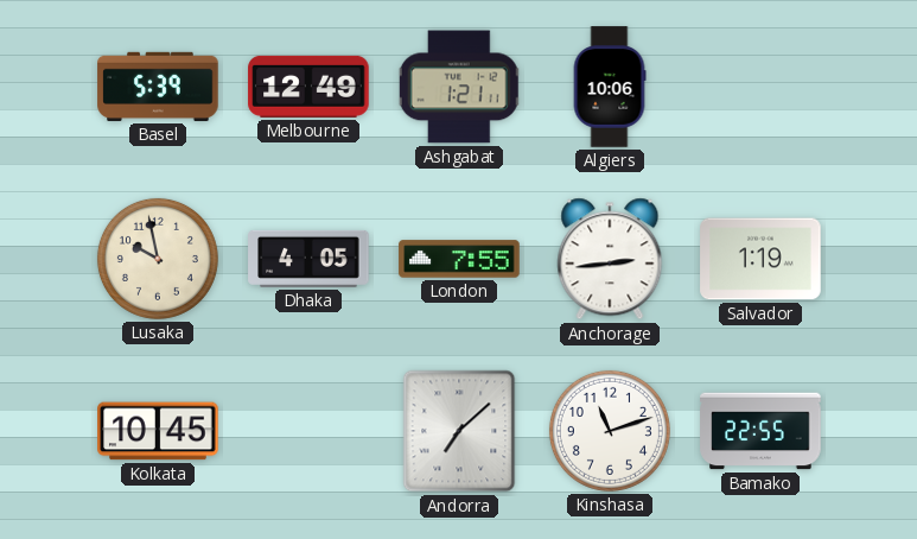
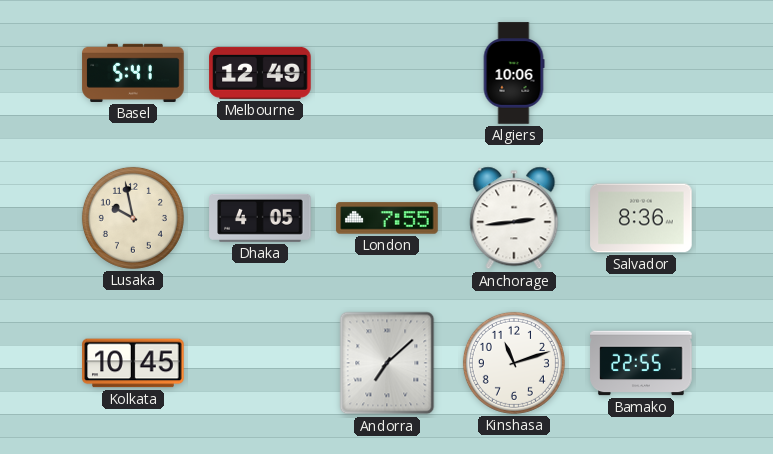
Basel: 5:39 -> 5:41 (133, 73)
Ashgabat: 1:21 -> none (459, 87)
Salvador: 1:19 -> 8:36 (641, 218)
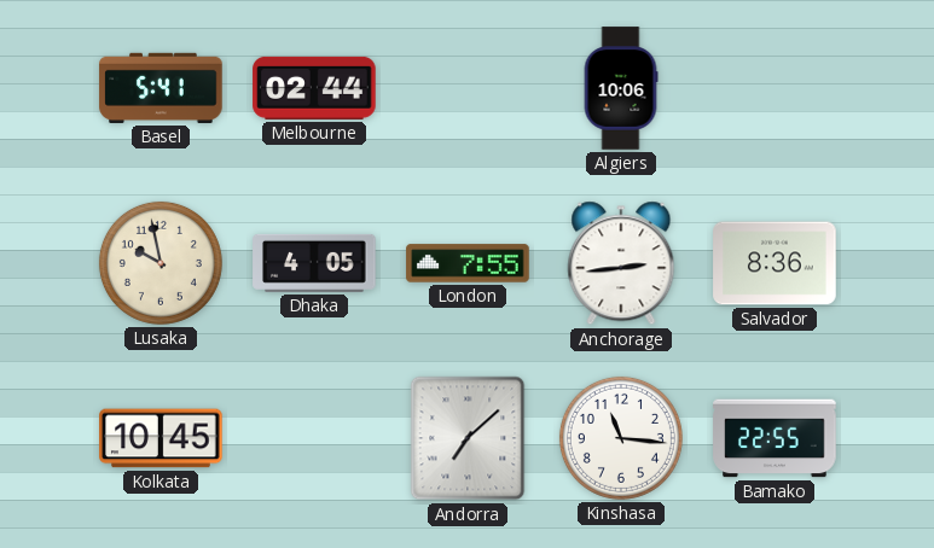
Melbourne: 12:49 -> 02:44 (314, 88)
Kinshasa: 11:12 -> 11:16 (621, 438)
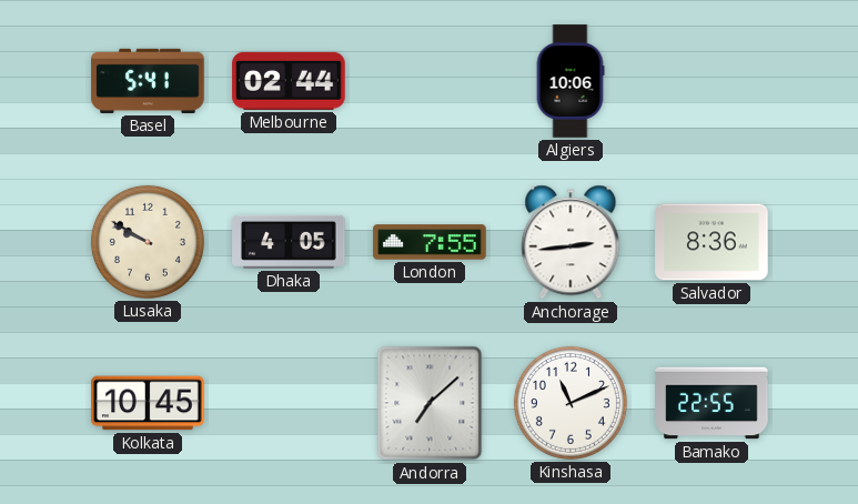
Lusaka: 9:58 -> 9:50 (148, 242)
Kinshasa: 11:16 -> 11:11 (571, 403)
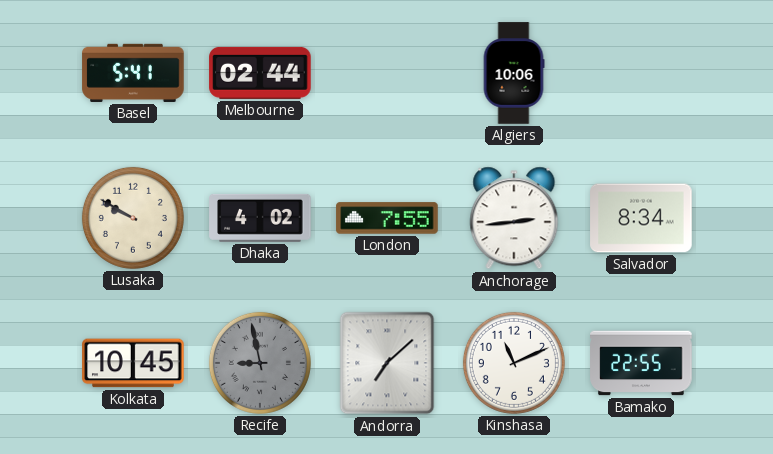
Dhaka: 4:05 -> 4:02 (260, 218)
Salvador: 8:36 -> 8:34 (641, 218)
Recife: none -> 8:58 (260, 363)
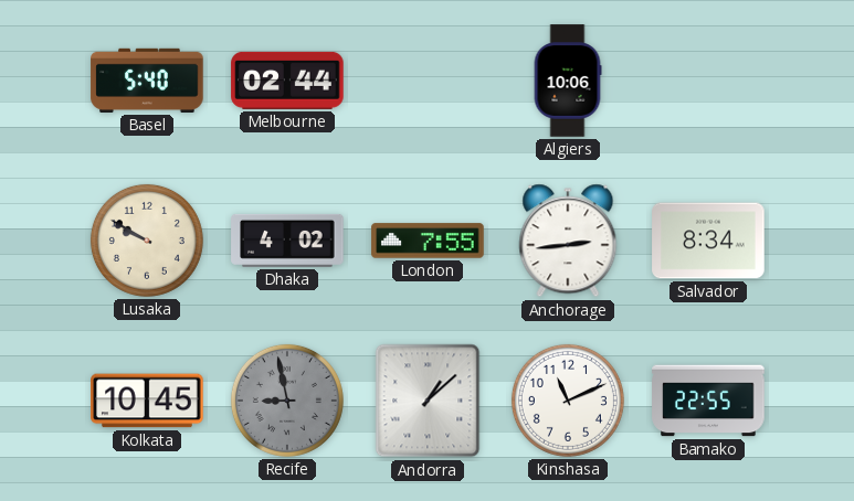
Basel: 5:41 -> 5:40 (147, 81)
Andorra: 7:08 -> 1:08 (428, 401)
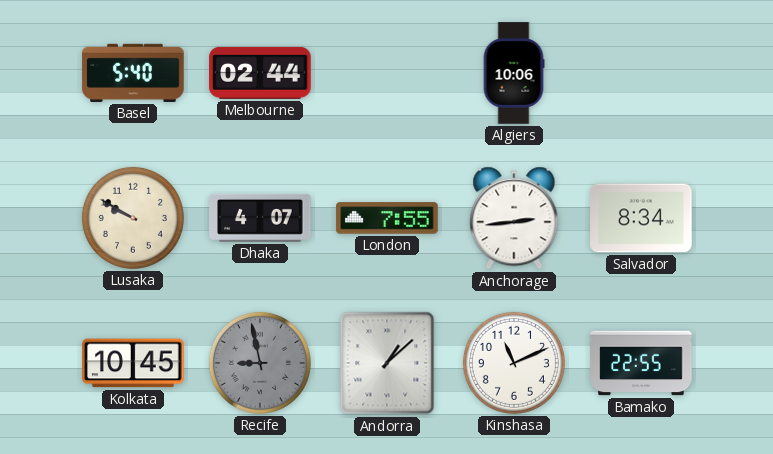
Dhaka: 4:02 -> 4:07 (260, 218)
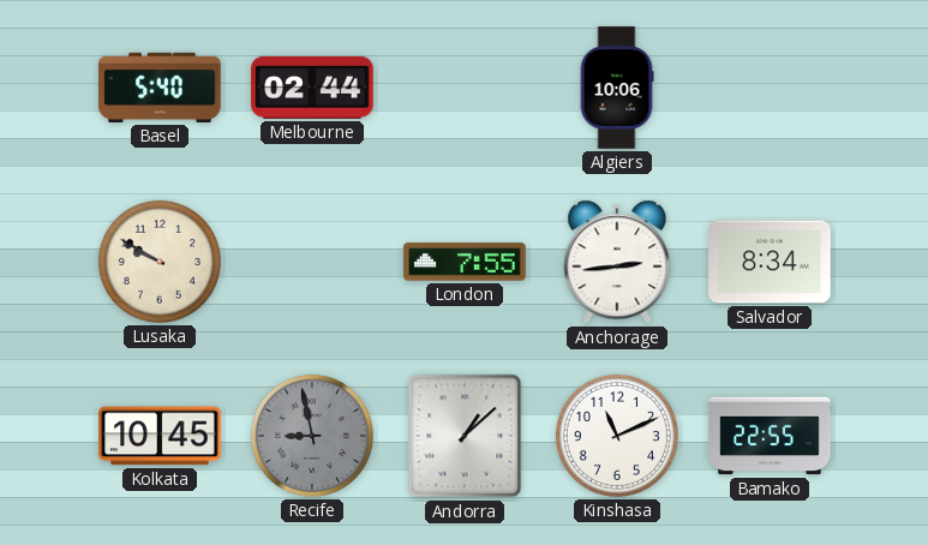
Dhaka: 4:07 -> none (260, 218)
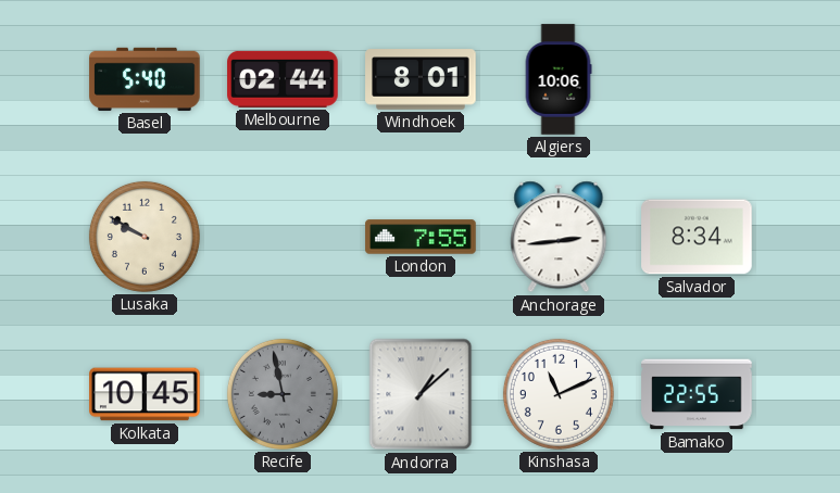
Windhoek: none -> 8:01 (421, 79)
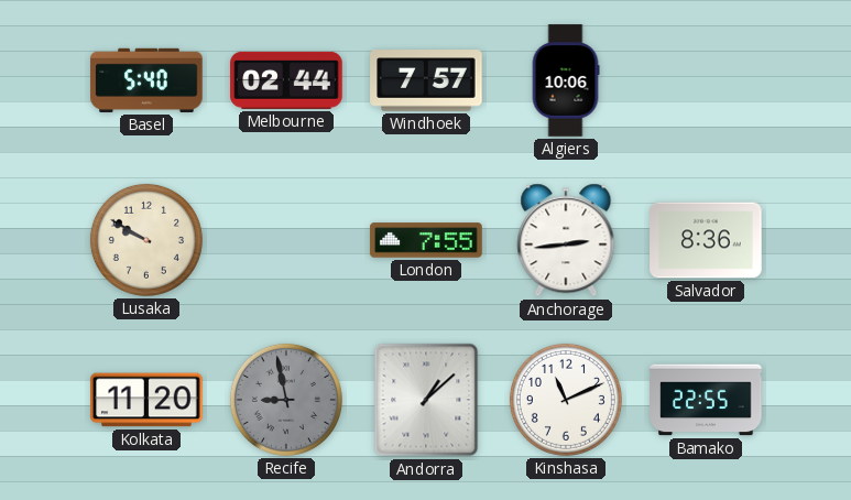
Windhoek: 8:01 -> 7:57 (426, 80)
Salvador: 8:34 -> 8:36 (706, 240)
Kolkata: 10:45 -> 11:20 (146, 400)
